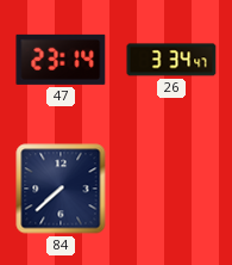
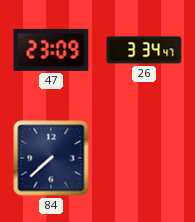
47: 23:14 -> 23:09 (51, 50)
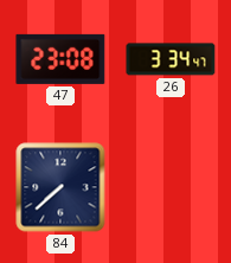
47: 23:09 -> 23:08 (60, 59)
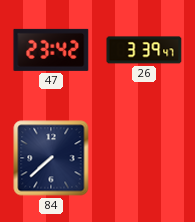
47: 23:08 -> 23:42 (51, 50)
26: 3:34 -> 3:39 (144, 50)
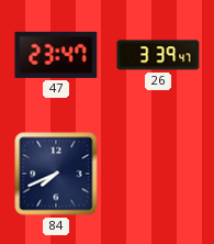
47: 23:42 -> 23:47 (56, 55)
84: 7:38 -> 7:41 (56, 174)
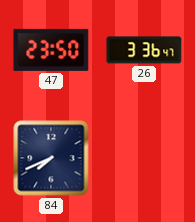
47: 23:47 -> 23:50 (51, 50)
26: 3:39 -> 3:36 (144, 50)
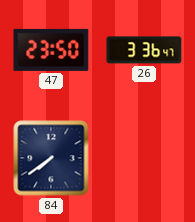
84: 7:41 -> 7:39 (51, 158)
